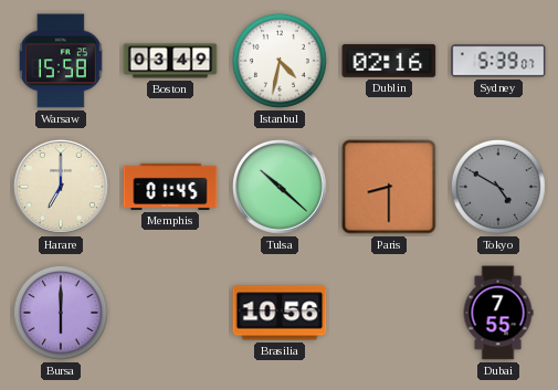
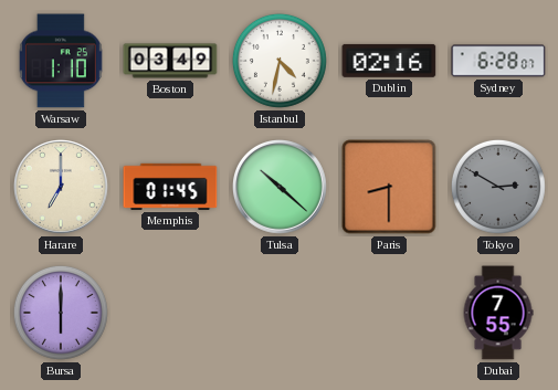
Warsaw: 15:58 -> 1:10 (61, 61)
Sydney: 5:39 -> 6:28 (498, 61)
Tokyo: 4:50 -> 2:50 (498, 187)
Brasilia: 10:56 -> none (280, 313)
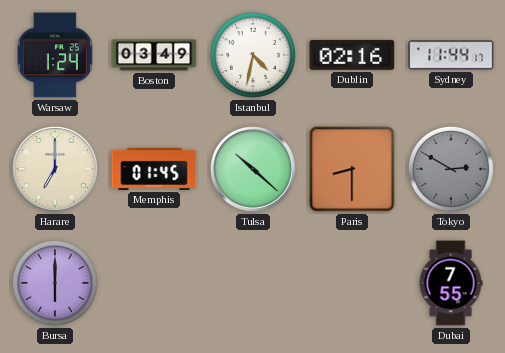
Warsaw: 1:10 -> 1:24 (55, 55)
Sydney: 6:28 -> 11:44 (451, 55)
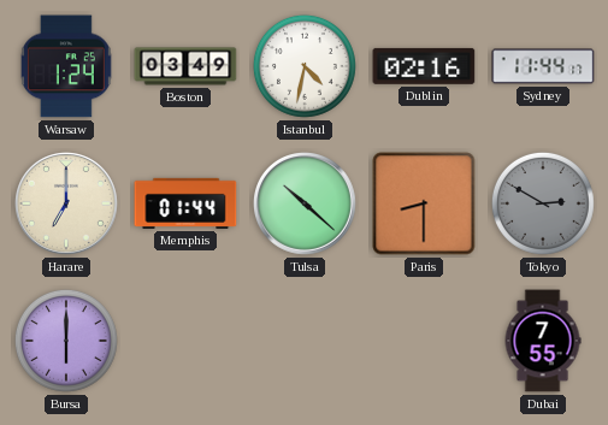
Memphis: 01:45 -> 01:44 (185, 203)
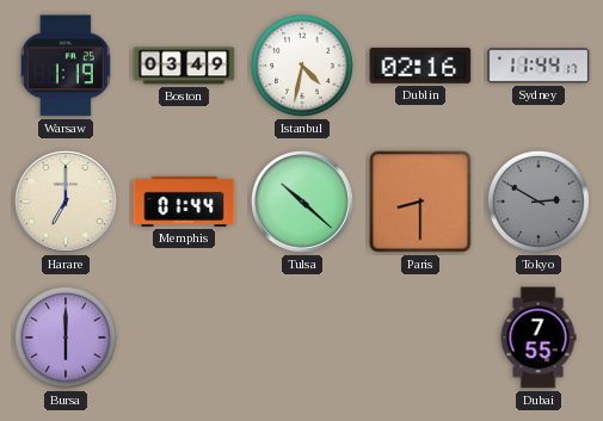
Warsaw: 1:24 -> 1:19 (66, 66)
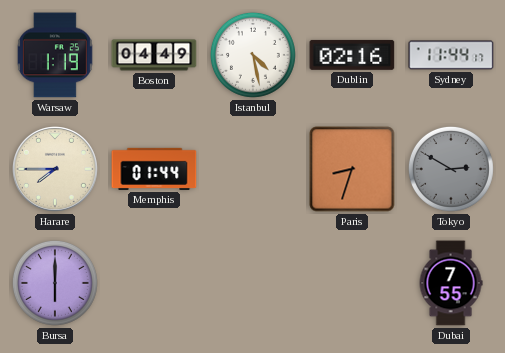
Boston: 03:49 -> 04:49 (154, 55)
Istanbul: 4:32 -> 4:28 (253, 55)
Harare: 7:00 -> 7:45 (56, 170)
Tulsa: 10:22 -> none (303, 203)
Paris: 8:30 -> 8:33 (352, 169)
